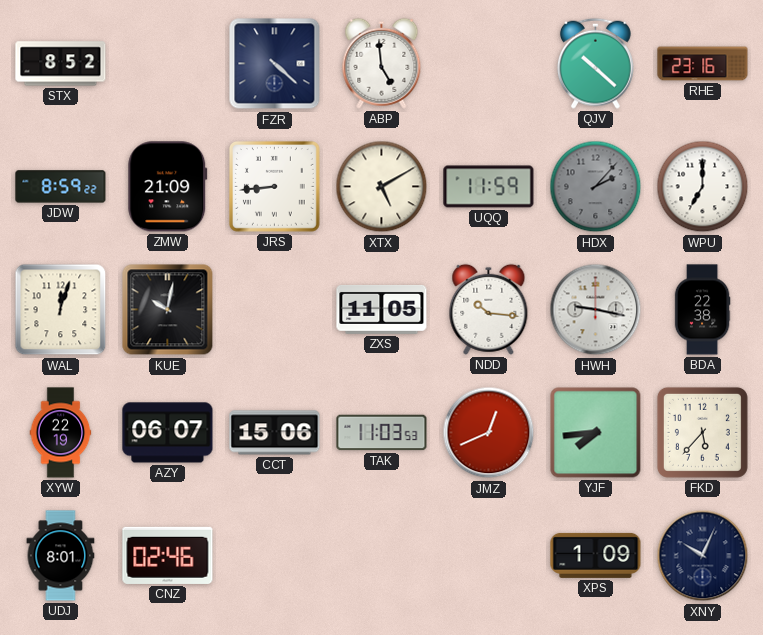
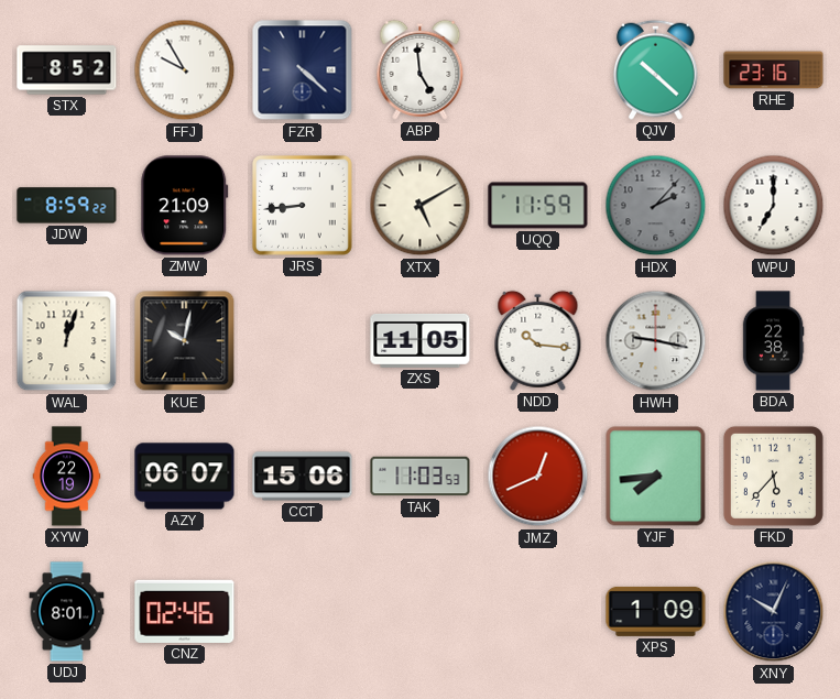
FFJ: none -> 9:55 (185, 70)
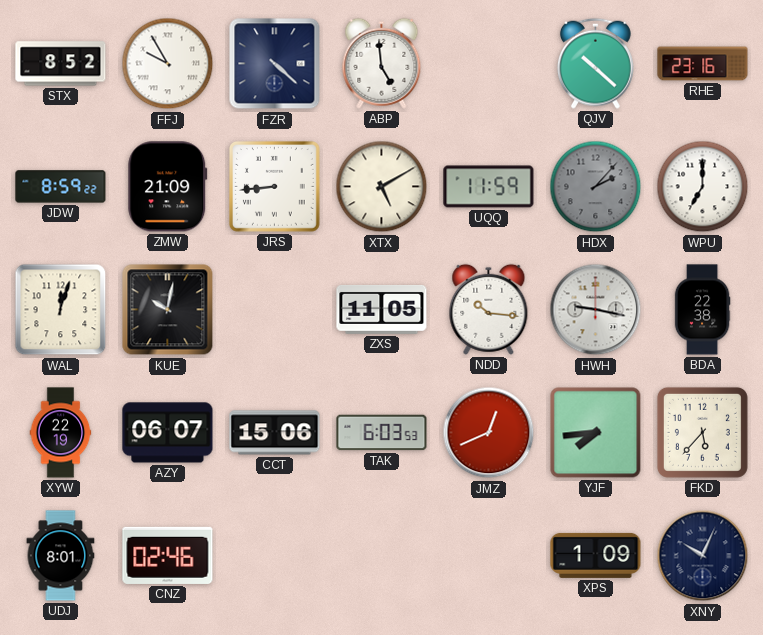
TAK: 11:03 -> 6:03 (382, 433)
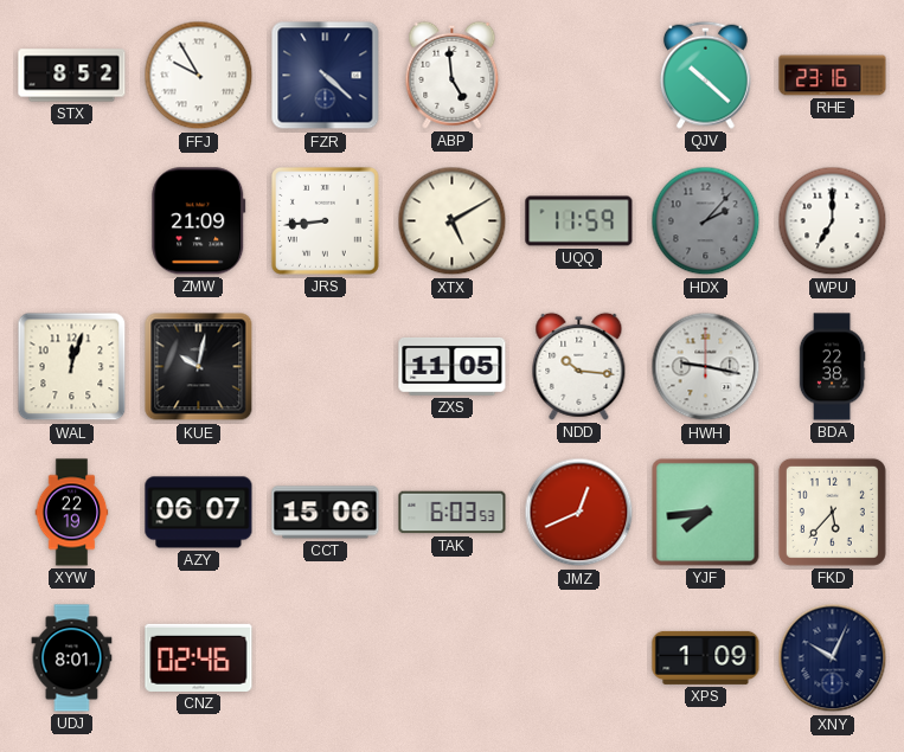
JDW: 8:59 -> none (61, 187)
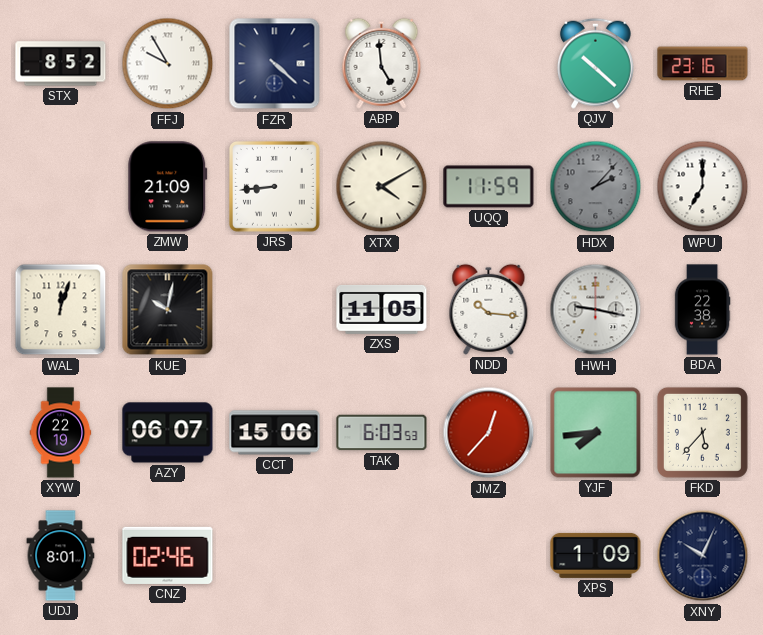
XTX: 5:10 -> 4:10 (382, 187)
JMZ: 12:41 -> 12:37 (489, 433)
